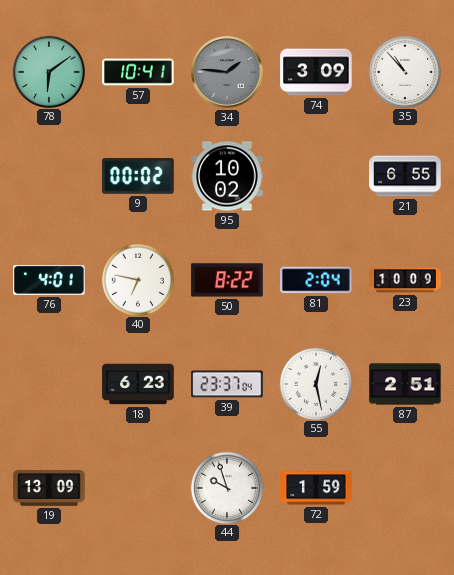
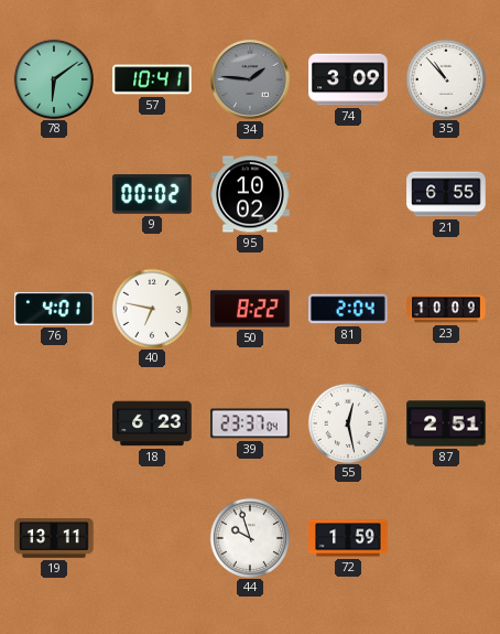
19: 13:09 -> 13:11 (54, 539)
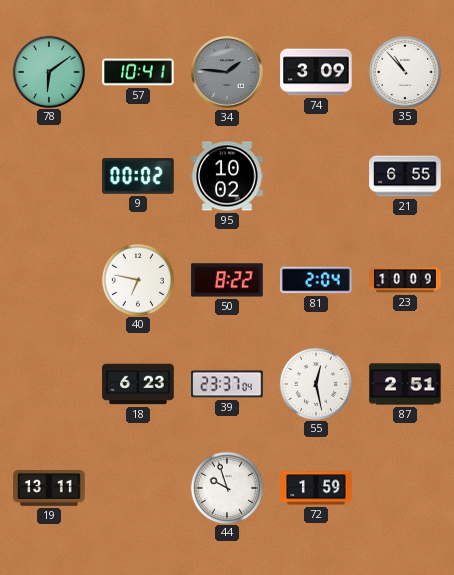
76: 4:01 -> none (54, 309)
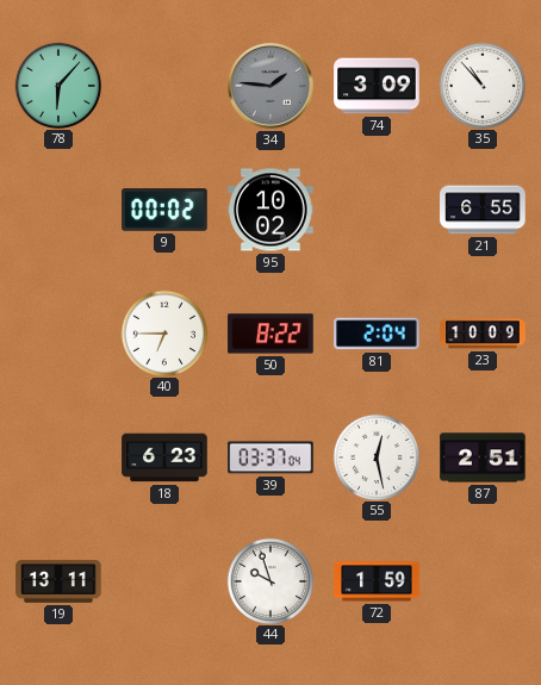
78: 6:09 -> 6:07 (57, 85)
57: 10:41 -> none (138, 72)
40: 6:47 -> 6:45 (163, 332)
39: 23:37 -> 03:37 (270, 457)
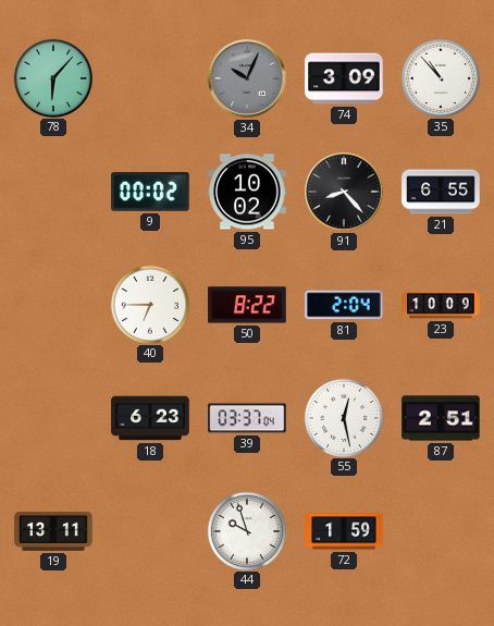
34: 1:46 -> 10:04 (247, 78)
91: none -> 8:23 (344, 192)
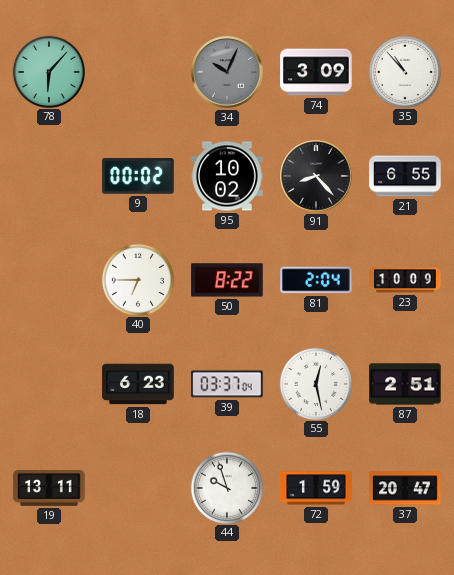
37: none -> 20:47 (405, 488)
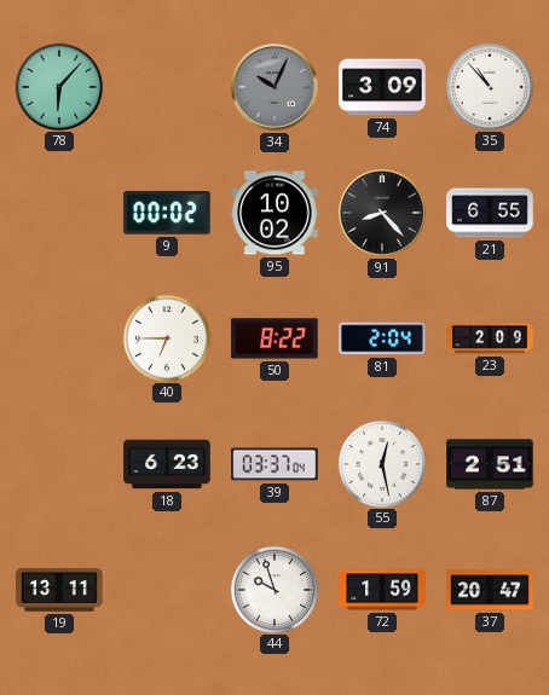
23: 10:09 -> 2:09 (490, 338)
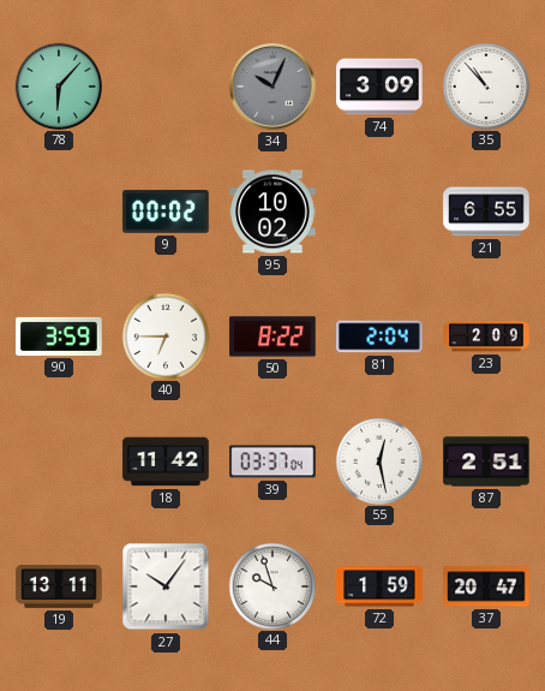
91: 8:23 -> none (382, 213)
90: none -> 3:59 (59, 336)
18: 6:23 -> 11:42 (166, 461)
27: none -> 10:06 (166, 586)
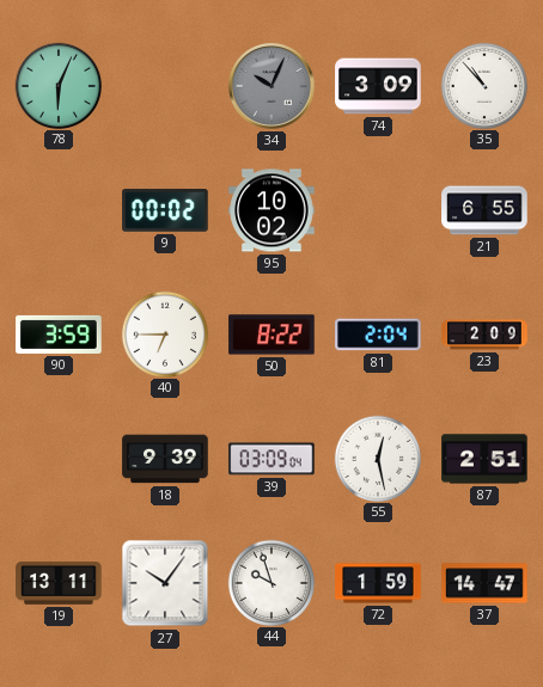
78: 6:07 -> 6:04 (57, 85)
18: 11:42 -> 9:39 (165, 459)
39: 03:37 -> 03:09 (271, 459)
37: 20:47 -> 14:47 (484, 583)
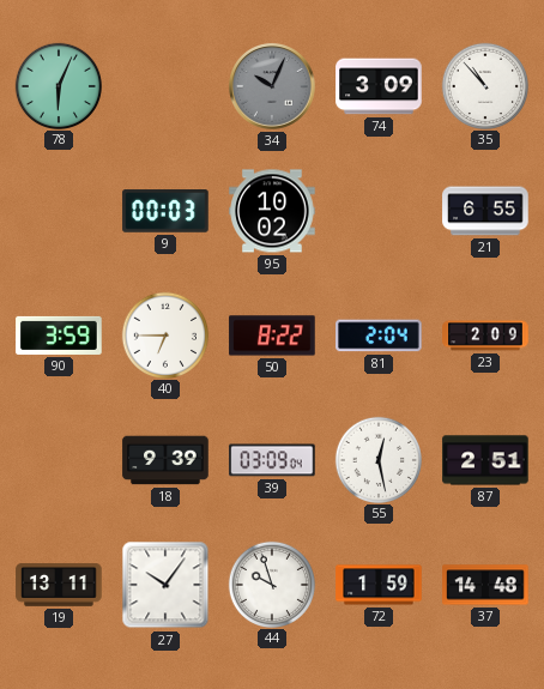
9: 00:02 -> 00:03 (165, 211)
37: 14:47 -> 14:48 (485, 585)
